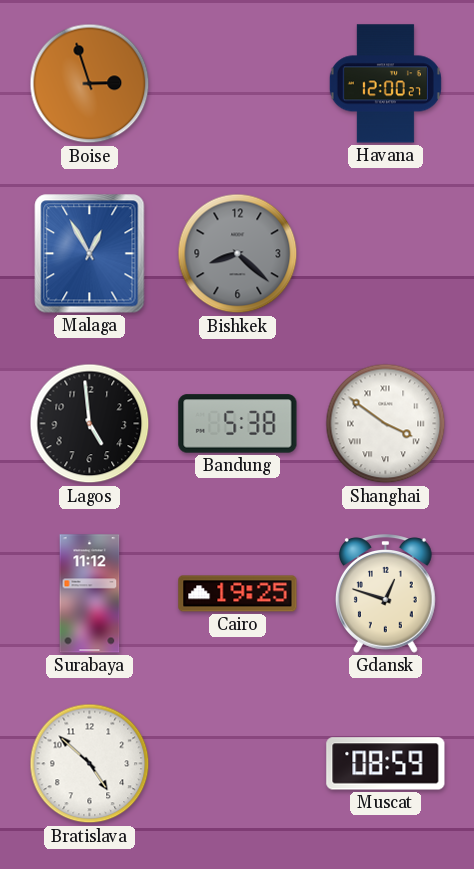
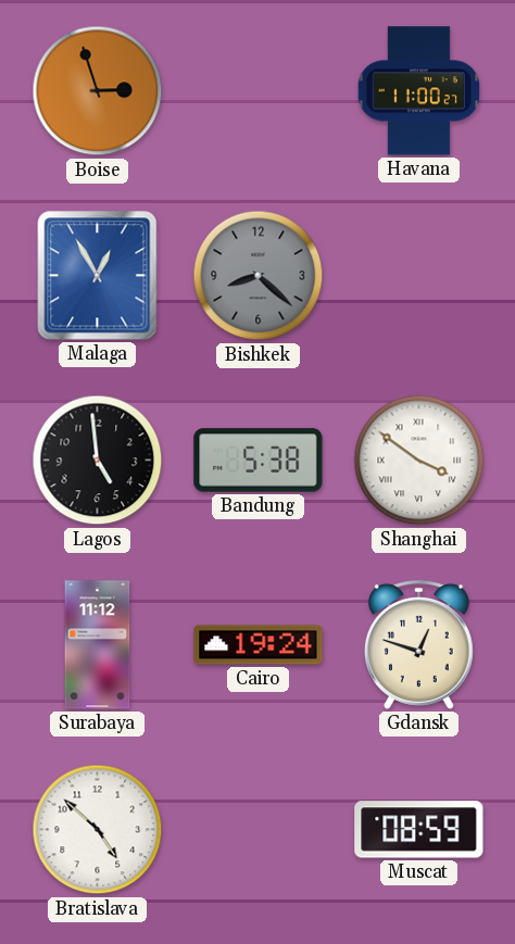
Havana: 12:00 -> 11:00 (418, 91)
Cairo: 19:25 -> 19:24 (259, 645)
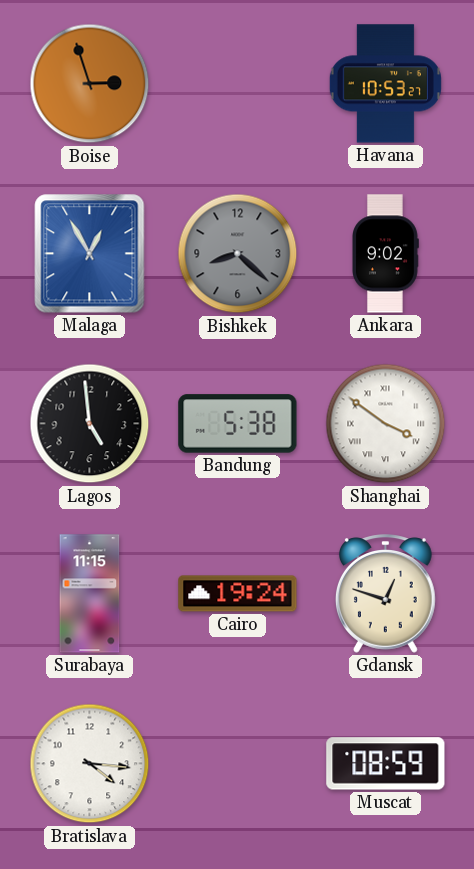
Havana: 11:00 -> 10:53 (385, 84)
Ankara: none -> 9:02 (386, 254)
Surabaya: 11:12 -> 11:15 (90, 594)
Bratislava: 4:52 -> 4:16 (90, 764)
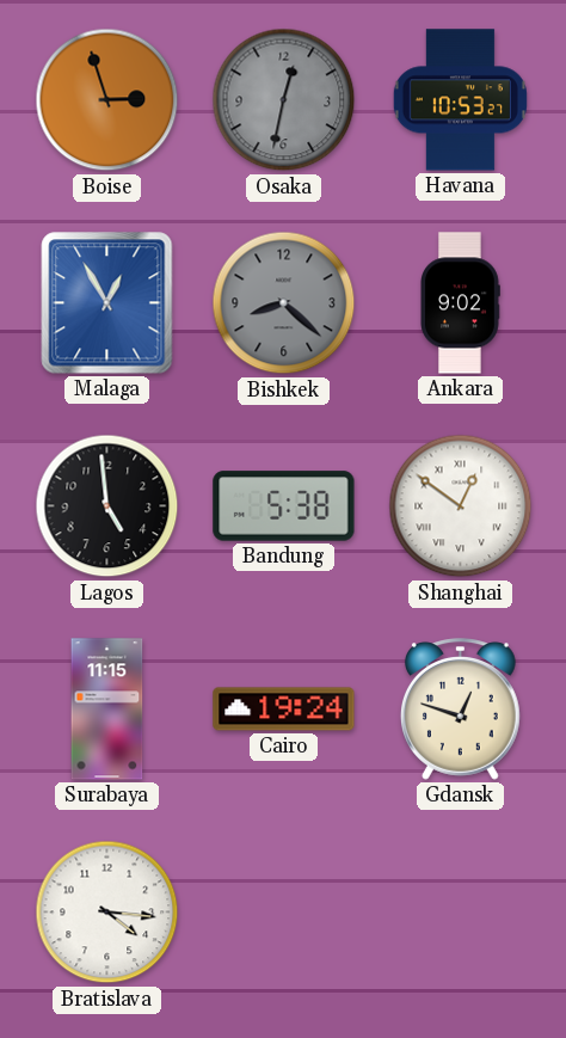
Osaka: none -> 12:32 (284, 100)
Shanghai: 3:51 -> 12:51 (461, 506)
Muscat: 08:59 -> none (386, 764)
